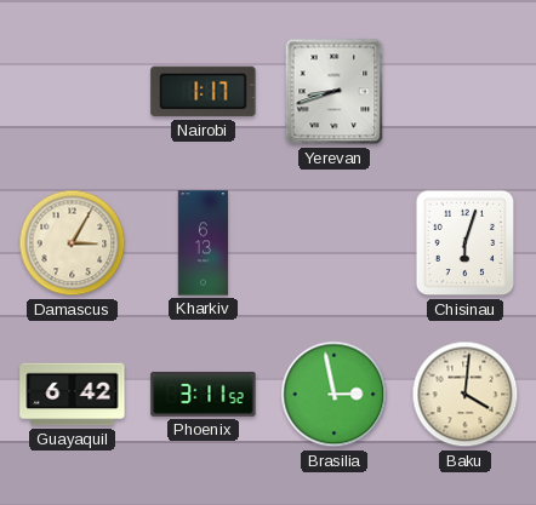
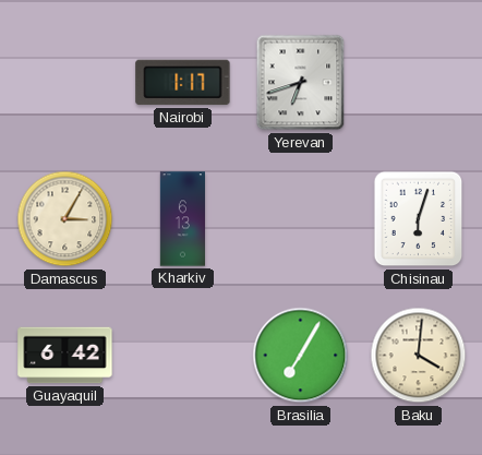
Yerevan: 8:42 -> 6:42 (301, 83)
Phoenix: 3:11 -> none (204, 395)
Brasilia: 2:58 -> 7:05 (301, 356)
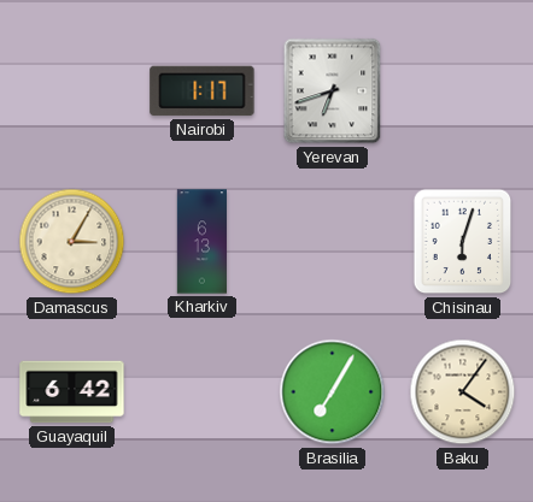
Baku: 4:01 -> 4:06 (463, 392)
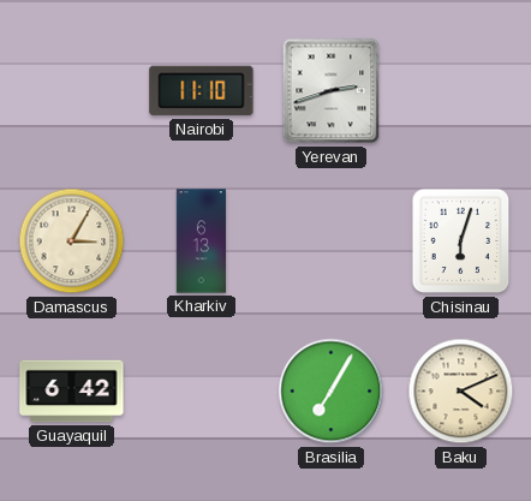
Nairobi: 1:17 -> 11:10 (202, 91)
Yerevan: 6:42 -> 2:42 (332, 91)
Baku: 4:06 -> 4:11 (461, 392)
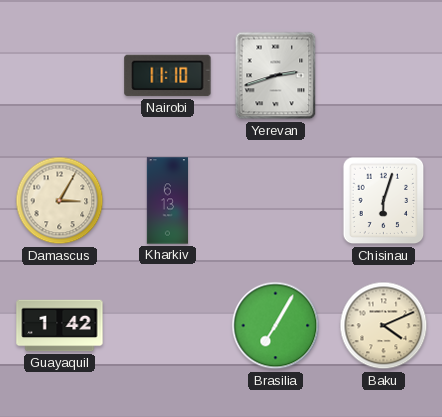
Guayaquil: 6:42 -> 1:42 (60, 326)
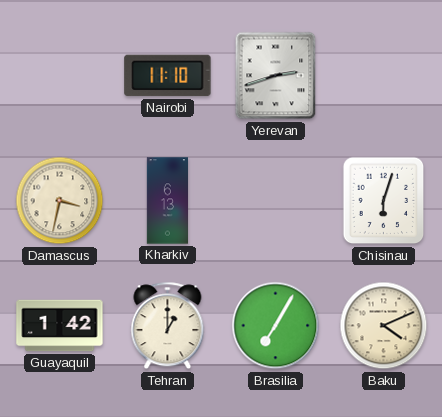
Damascus: 3:05 -> 3:32 (60, 201)
Tehran: none -> 1:00 (168, 326)
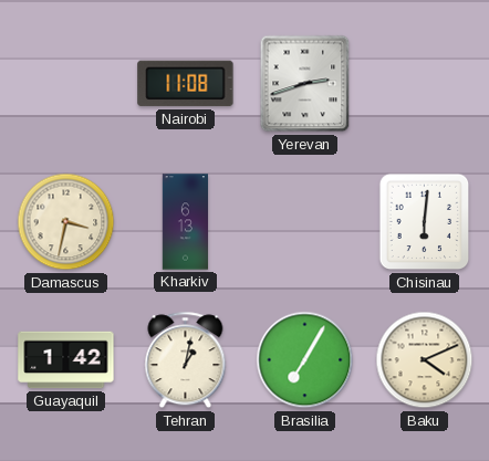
Nairobi: 11:10 -> 11:08 (186, 84)
Chisinau: 6:03 -> 6:01 (425, 222)
Tehran: 1:00 -> 1:02 (186, 360)
